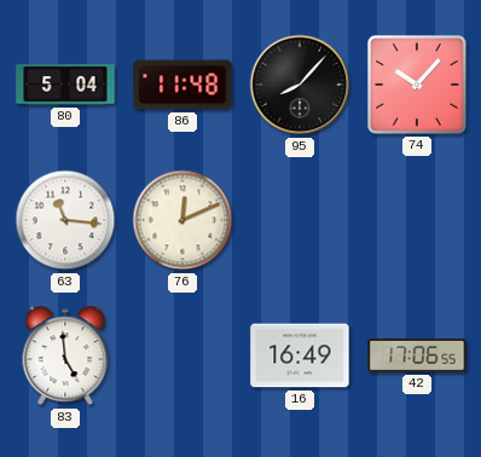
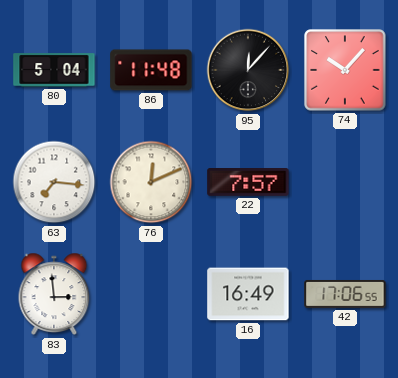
95: 8:07 -> 12:07 (248, 70)
63: 11:16 -> 7:16 (54, 182)
22: none -> 7:57 (248, 183)
83: 4:59 -> 2:59 (54, 294)
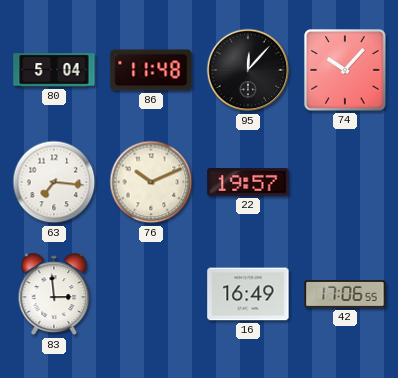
76: 12:11 -> 10:11 (151, 182)
22: 7:57 -> 19:57 (248, 183)
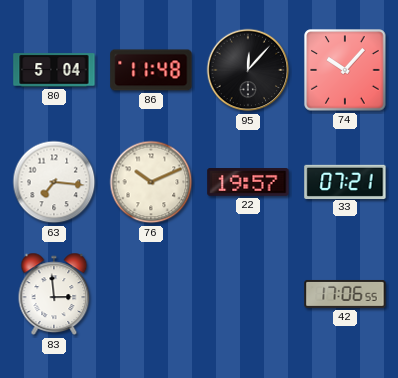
33: none -> 07:21 (345, 181)
16: 16:49 -> none (248, 294)
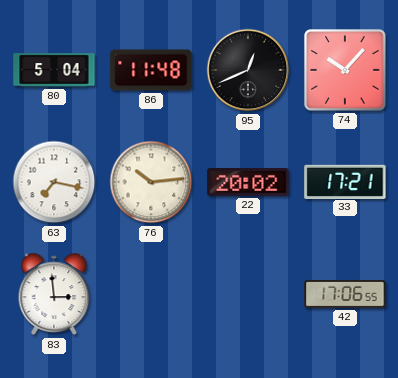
95: 12:07 -> 12:41 (248, 70)
63: 7:16 -> 7:17 (54, 182)
76: 10:11 -> 10:14 (151, 182)
22: 19:57 -> 20:02 (248, 183)
33: 07:21 -> 17:21 (345, 181)
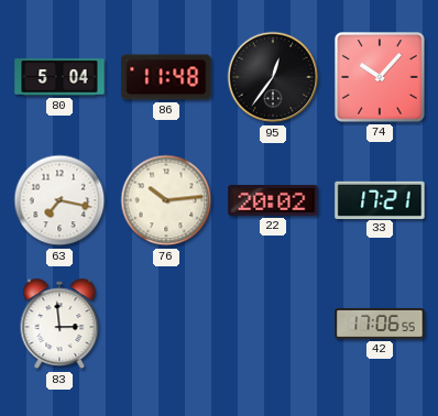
95: 12:41 -> 12:36 (273, 77)
